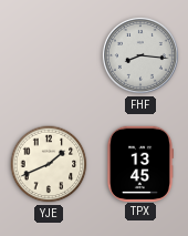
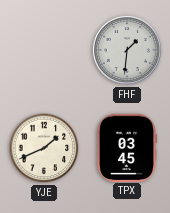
FHF: 8:16 -> 1:31 (127, 50)
TPX: 13:45 -> 03:45 (126, 147)
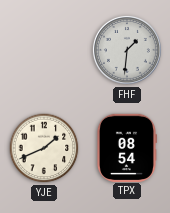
TPX: 03:45 -> 08:54 (126, 147)
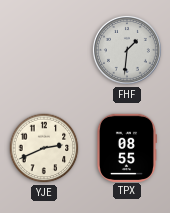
YJE: 1:41 -> 2:41 (44, 148)
TPX: 08:54 -> 08:55 (126, 147)
